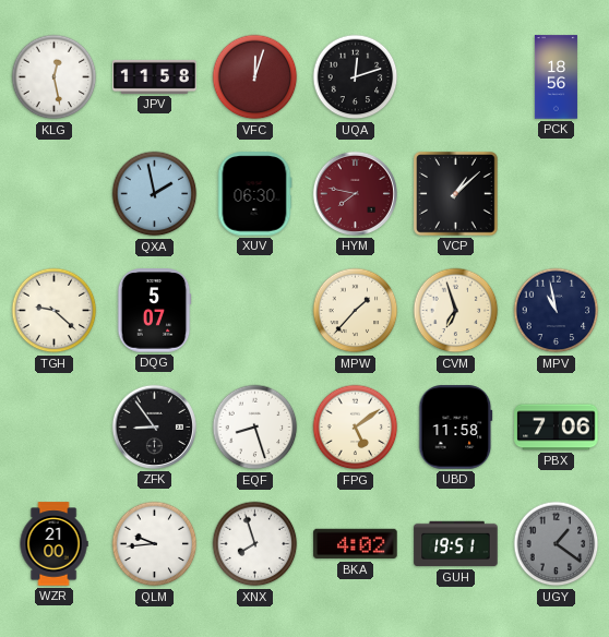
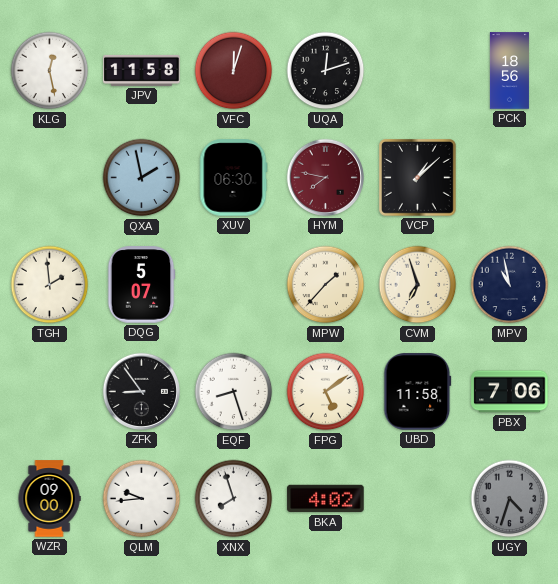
TGH: 9:22 -> 1:59 (50, 285)
WZR: 21:00 -> 09:00 (49, 499)
GUH: 19:51 -> none (456, 544)
UGY: 1:21 -> 4:33 (510, 499)
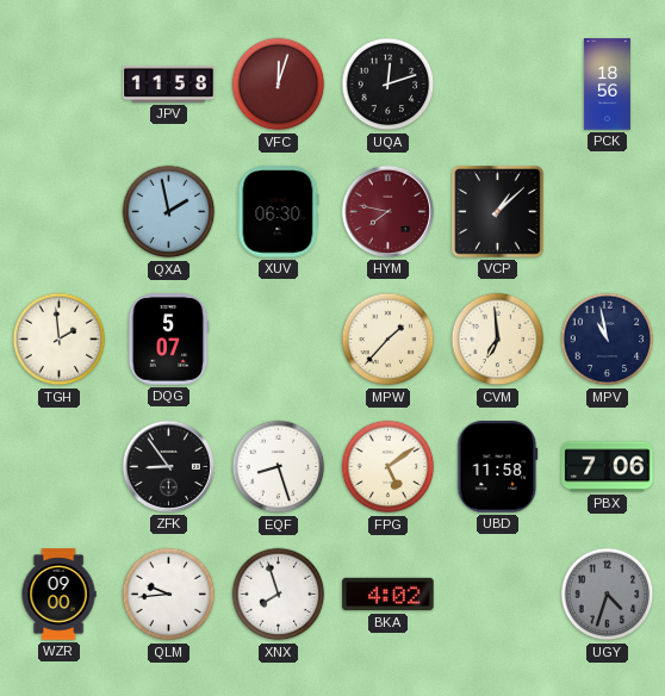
KLG: 12:28 -> none (50, 71)
CVM: 6:57 -> 6:59 (498, 340)
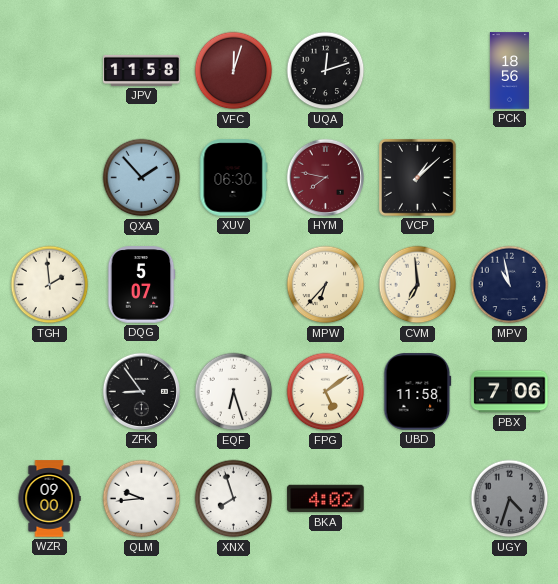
QXA: 1:58 -> 1:53 (142, 178)
MPW: 1:37 -> 6:37 (326, 285)
EQF: 8:27 -> 6:27 (234, 392)
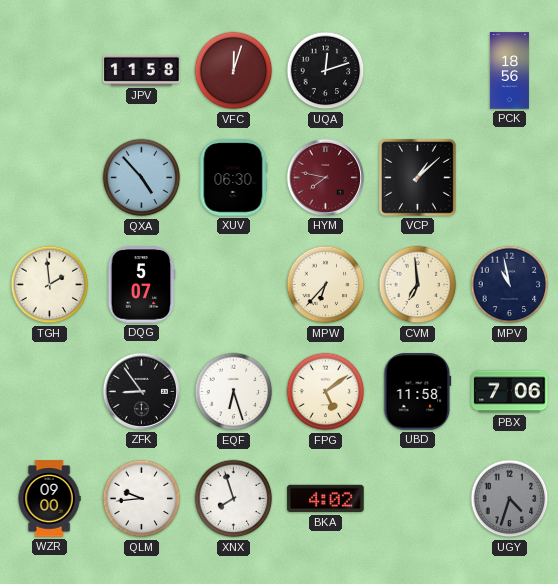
QXA: 1:53 -> 4:53 (142, 178)
